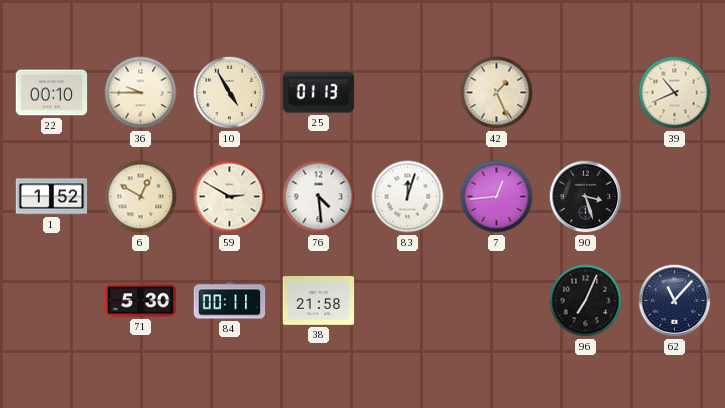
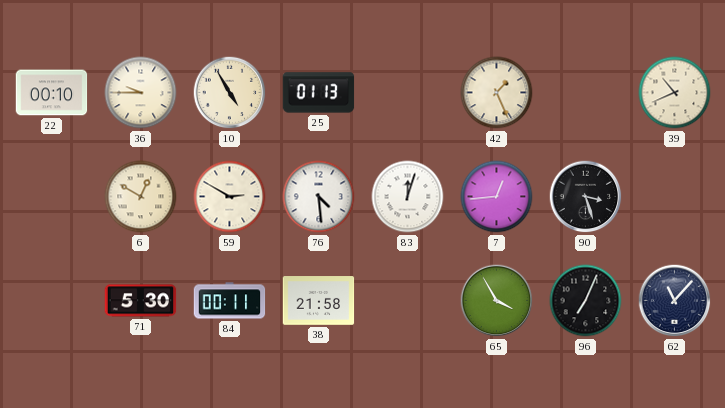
1: 1:52 -> none (52, 197)
65: none -> 3:55 (497, 301)
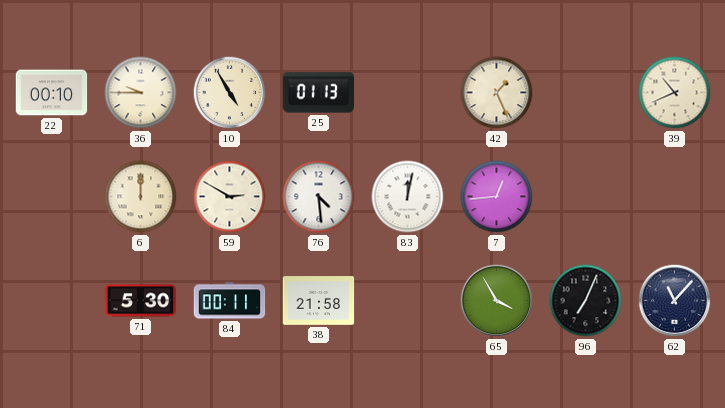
6: 12:50 -> 12:00 (141, 197)
83: 12:03 -> 12:02 (408, 197)
90: 3:27 -> none (586, 197)
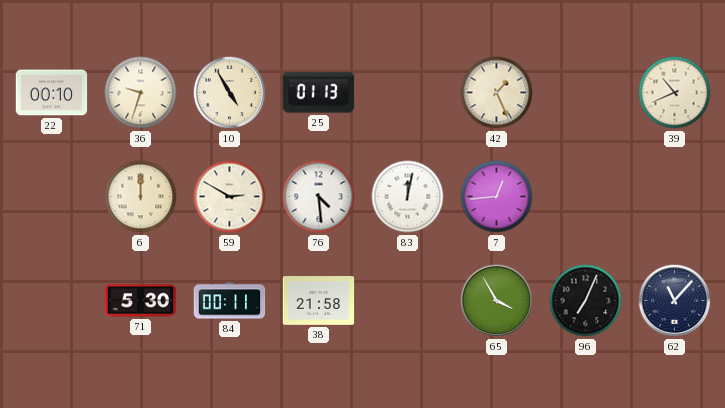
36: 9:45 -> 9:33 (141, 93)
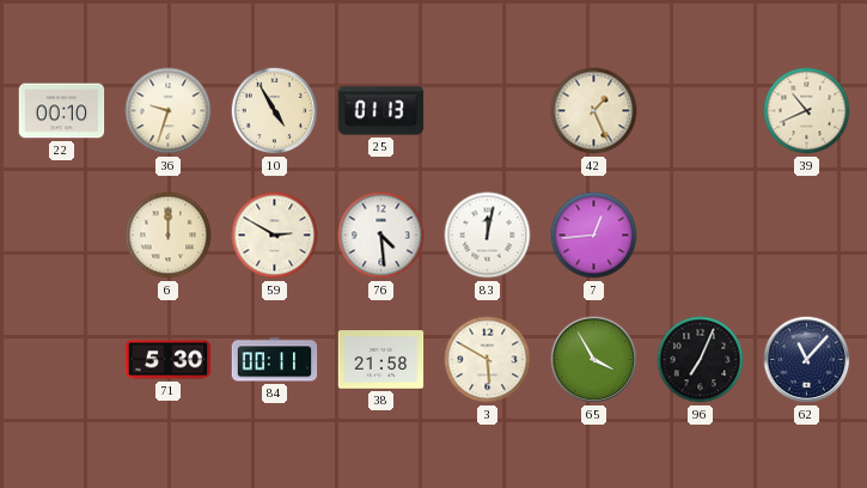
3: none -> 5:50 (488, 360)
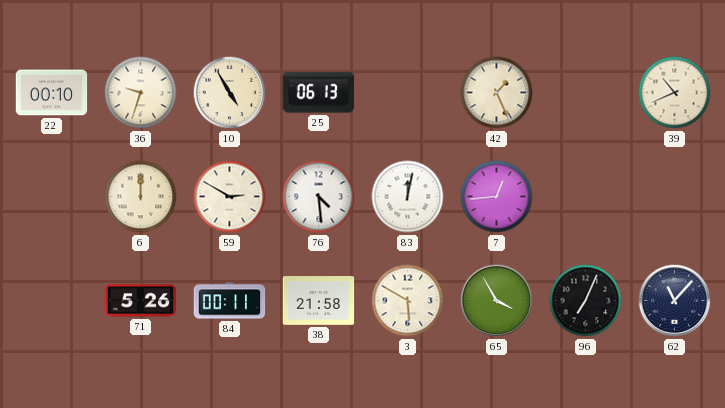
25: 01:13 -> 06:13 (319, 93)
71: 5:30 -> 5:26 (141, 301)
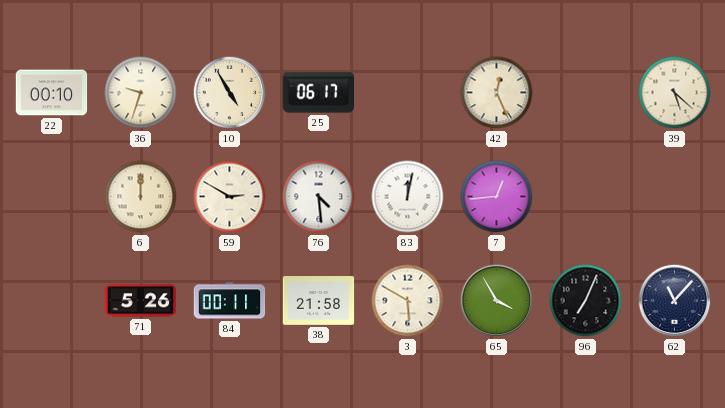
25: 06:13 -> 06:17 (319, 93)
42: 1:26 -> 12:26 (497, 93)
39: 10:41 -> 5:22 (675, 93)
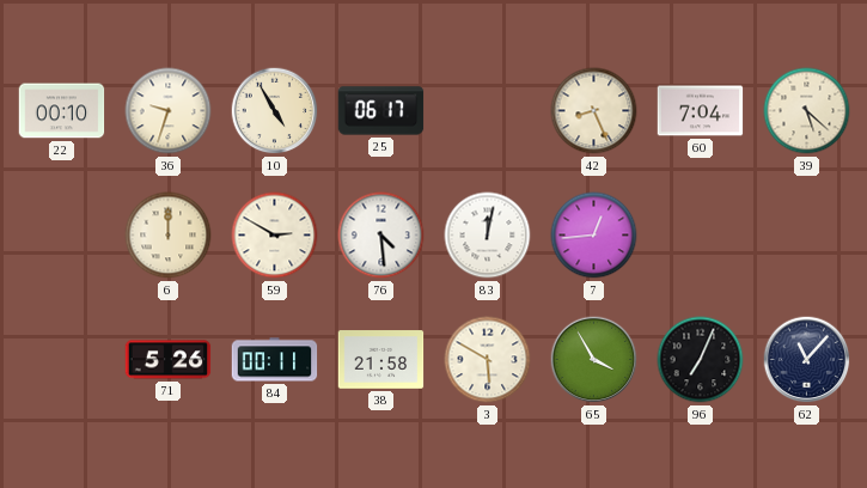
42: 12:26 -> 8:26 (594, 111)
60: none -> 7:04 (701, 111)
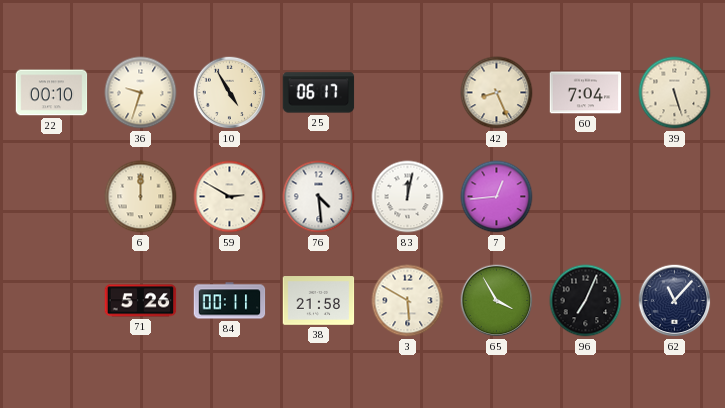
39: 5:22 -> 5:27 (675, 93)
